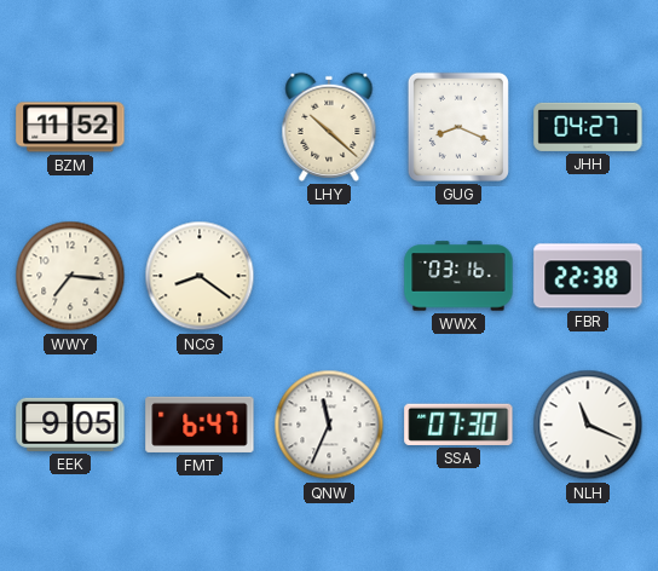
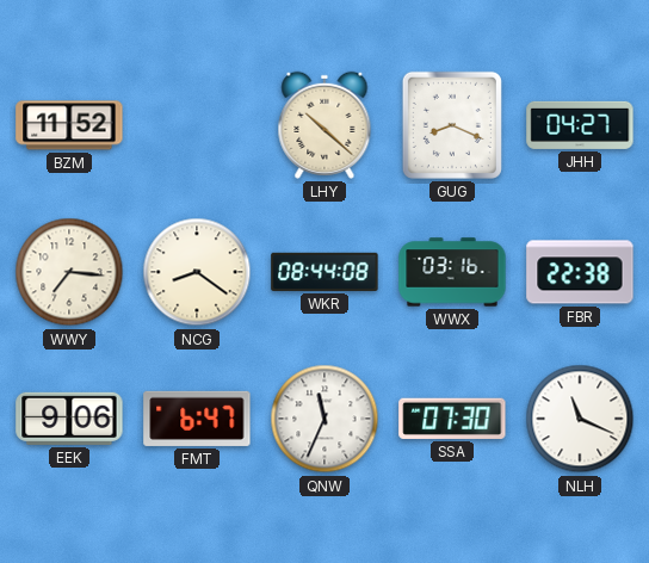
WKR: none -> 08:44 (324, 272)
EEK: 9:05 -> 9:06 (69, 419)
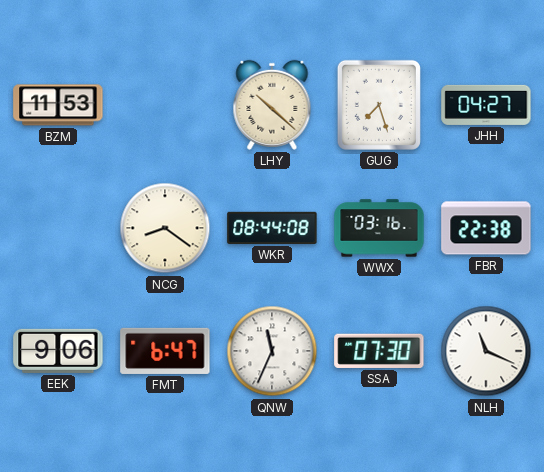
BZM: 11:52 -> 11:53 (58, 105)
GUG: 8:19 -> 7:27 (379, 105)
WWY: 7:16 -> none (69, 272)
